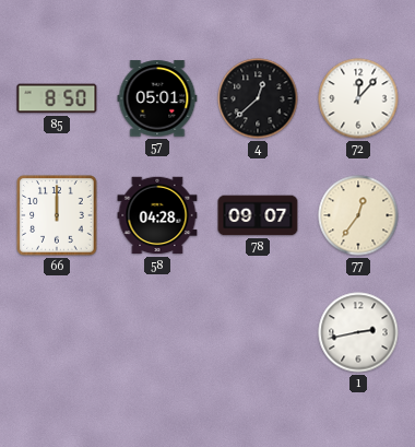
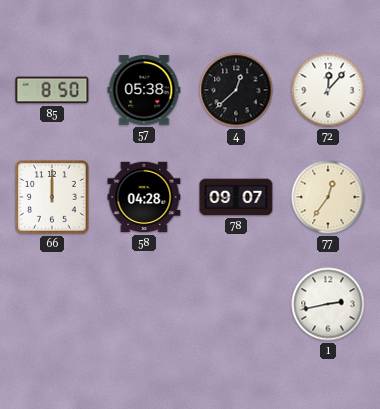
57: 05:01 -> 05:38 (144, 90)
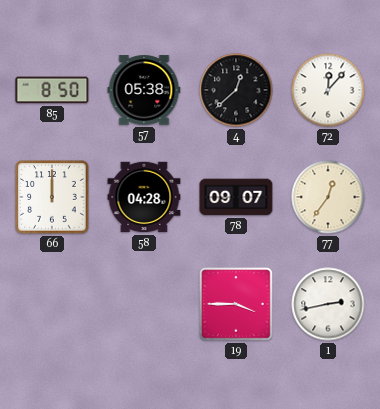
19: none -> 3:45 (237, 305)
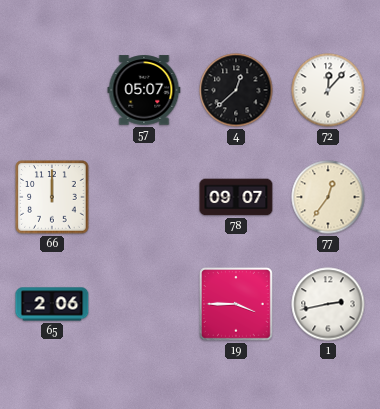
85: 8:50 -> none (52, 90)
57: 05:38 -> 05:07 (144, 90)
58: 04:28 -> none (144, 197)
65: none -> 2:06 (52, 304)
